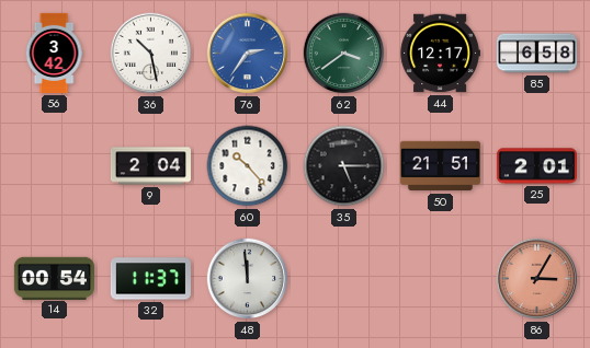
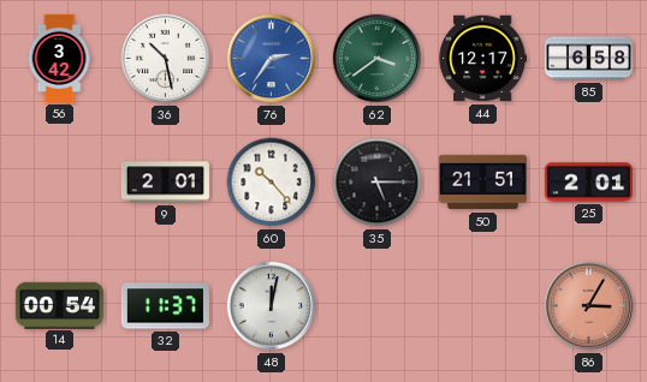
9: 2:04 -> 2:01 (165, 183)
48: 11:59 -> 12:02 (272, 306)
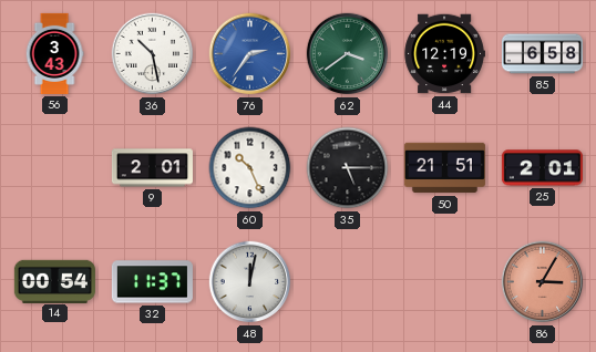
56: 3:42 -> 3:43 (54, 53)
44: 12:17 -> 12:19 (444, 54)
60: 10:23 -> 10:26 (250, 168)
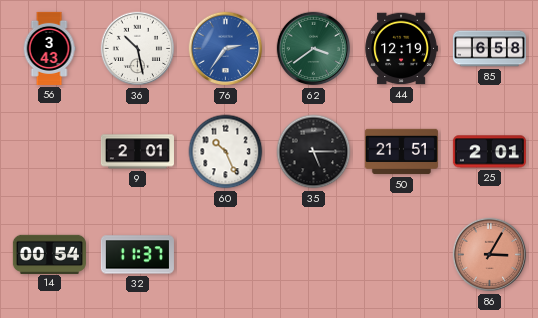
48: 12:02 -> none (250, 282)
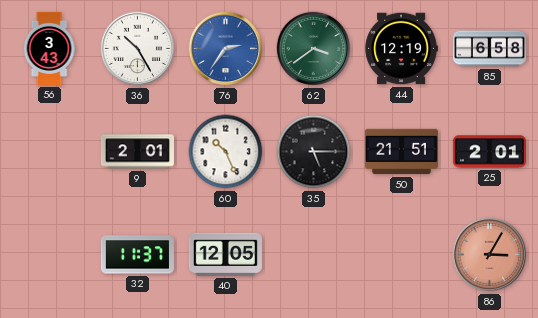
36: 10:28 -> 10:25 (138, 49)
14: 00:54 -> none (49, 254)
40: none -> 12:05 (225, 254)
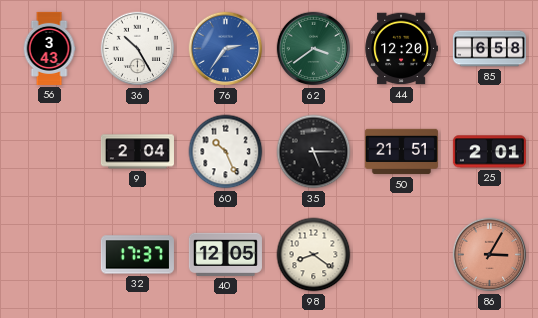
44: 12:19 -> 12:20 (401, 49)
9: 2:01 -> 2:04 (137, 152)
32: 11:37 -> 17:37 (137, 255)
98: none -> 8:21 (314, 255)
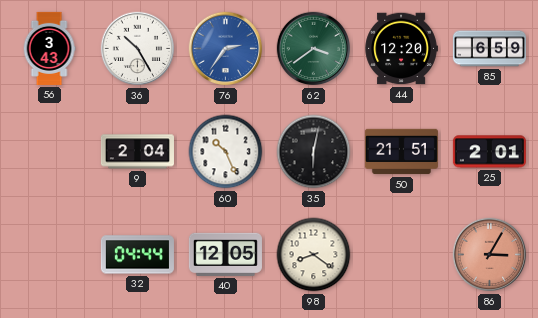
85: 6:58 -> 6:59 (489, 49)
35: 5:15 -> 6:02 (314, 152)
32: 17:37 -> 04:44 (137, 255)
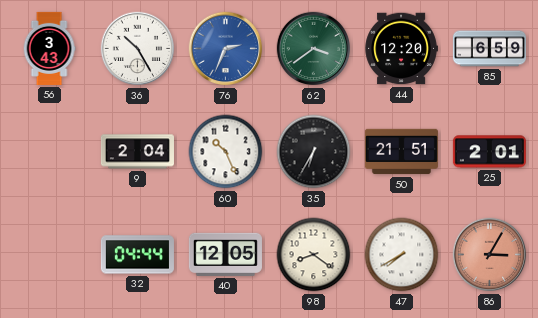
76: 2:36 -> 2:34 (226, 49)
35: 6:02 -> 6:35 (314, 152)
47: none -> 7:40 (402, 255)
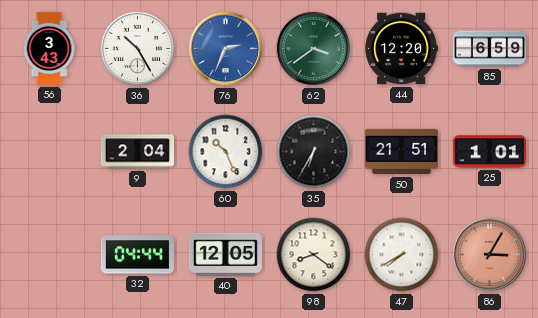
25: 2:01 -> 1:01 (489, 152)
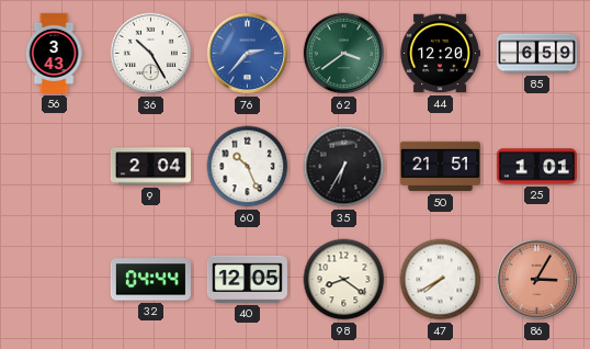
76: 2:34 -> 2:37 (248, 54)
